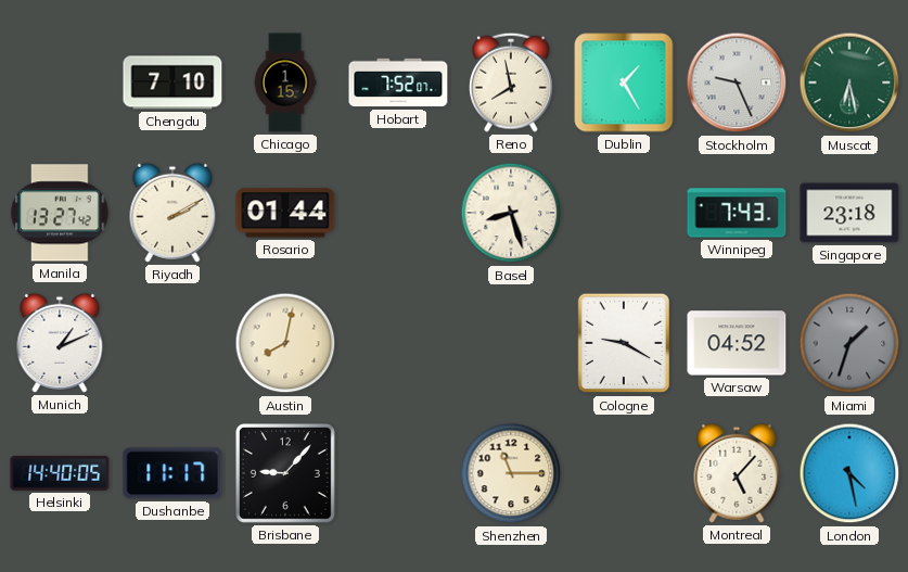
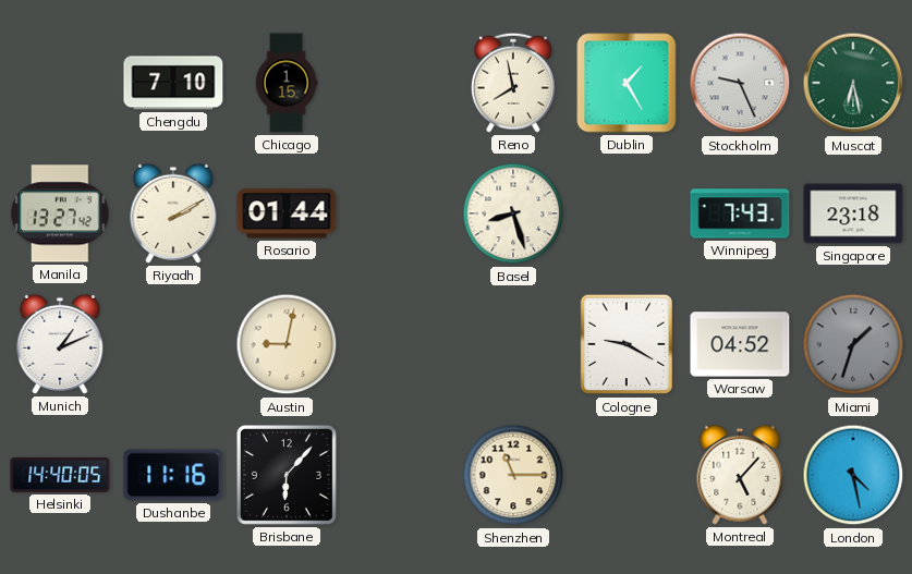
Hobart: 7:52 -> none (398, 82)
Austin: 8:02 -> 9:02 (287, 344)
Dushanbe: 11:17 -> 11:16 (173, 475)
Brisbane: 9:07 -> 6:07 (287, 475)
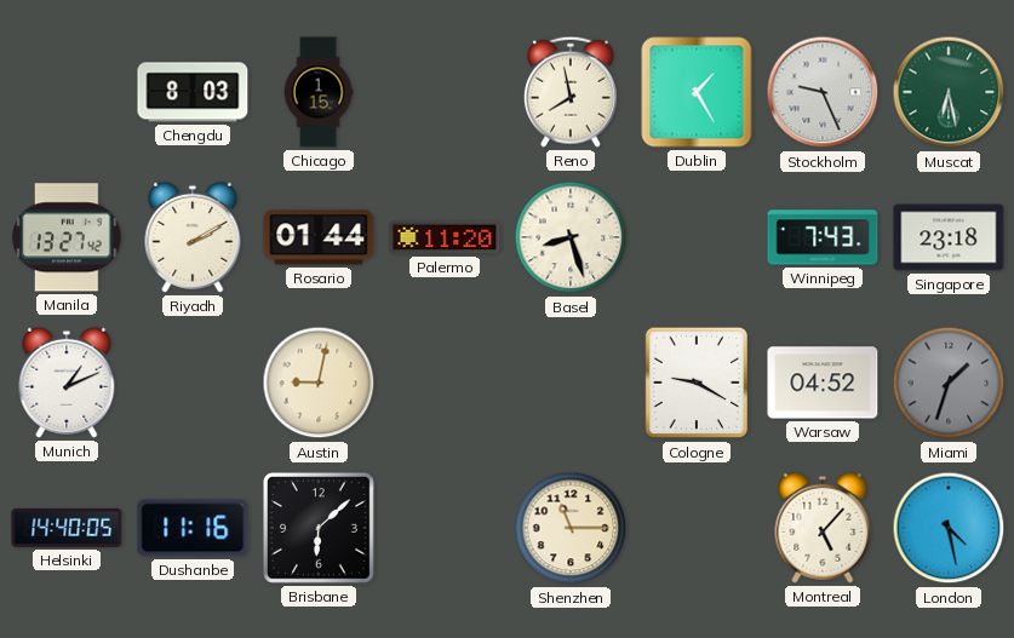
Chengdu: 7:10 -> 8:03 (193, 92)
Palermo: none -> 11:20 (445, 237)
Brisbane: 6:07 -> 6:08 (319, 528)
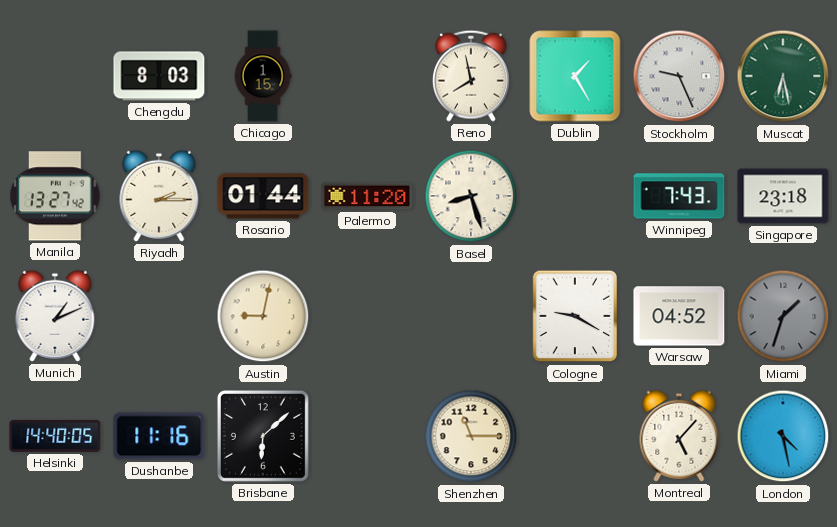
Riyadh: 2:10 -> 2:15 (159, 196)
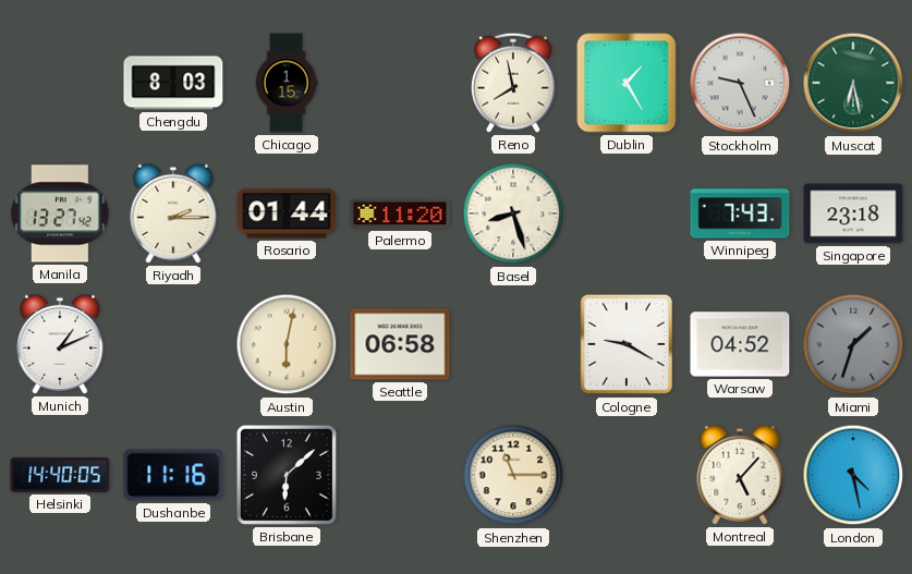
Austin: 9:02 -> 6:02 (287, 344)
Seattle: none -> 06:58 (400, 344)
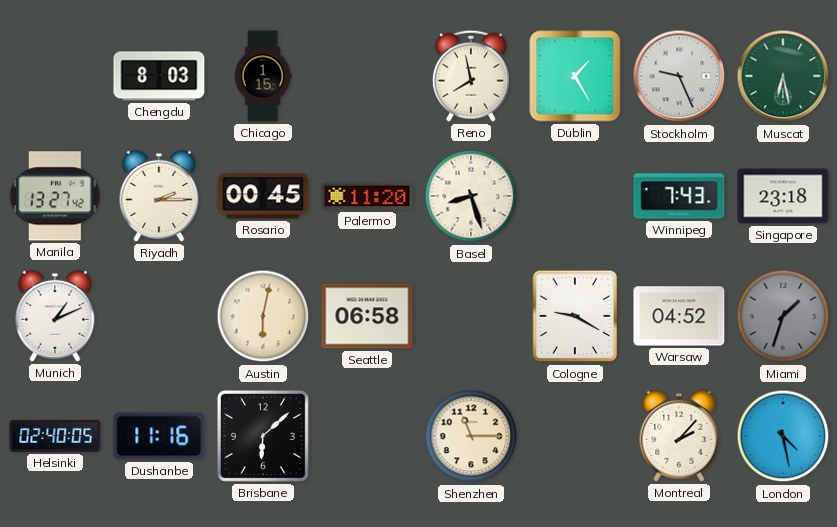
Rosario: 01:44 -> 00:45 (263, 196)
Helsinki: 14:40 -> 02:40 (55, 436)
Montreal: 5:07 -> 2:07 (679, 436)
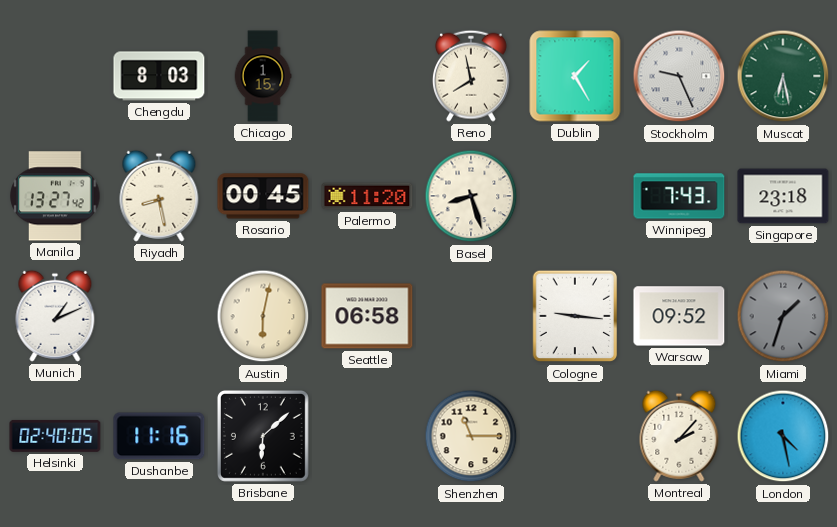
Riyadh: 2:15 -> 8:28 (159, 196)
Cologne: 9:20 -> 9:16 (575, 316)
Warsaw: 04:52 -> 09:52 (679, 316)
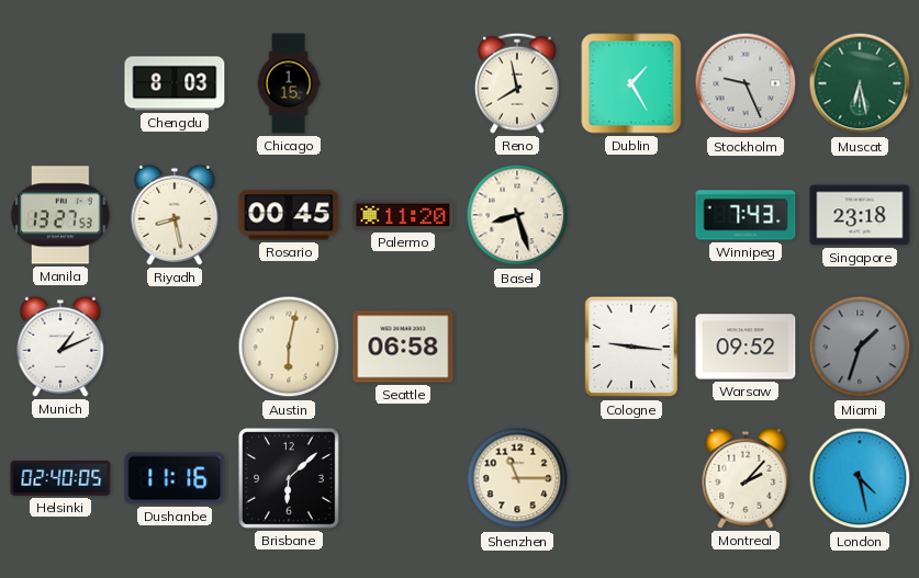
Manila: 13:27:42 -> 13:27:53 (60, 215)
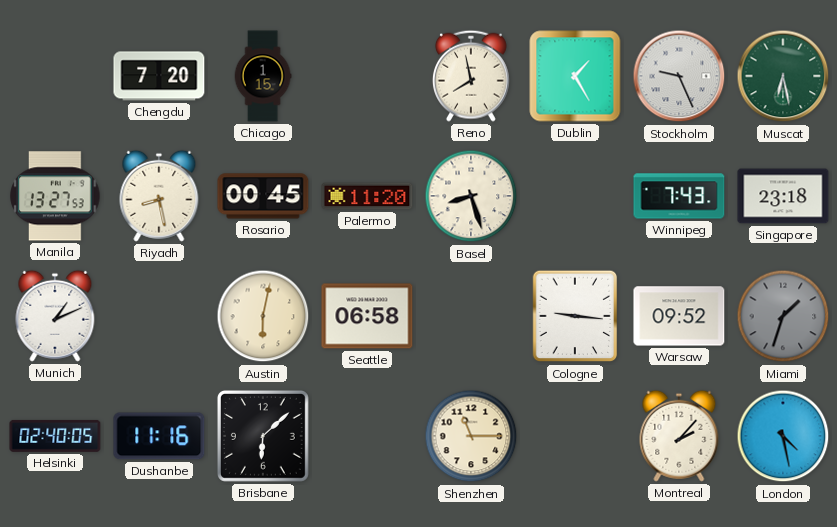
Chengdu: 8:03 -> 7:20 (159, 76)
